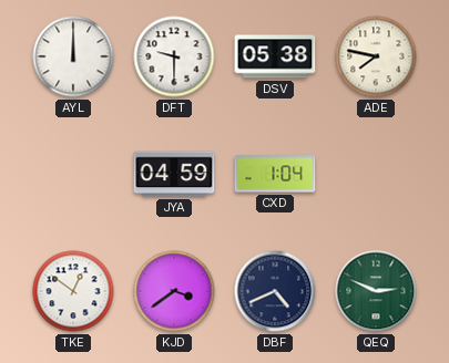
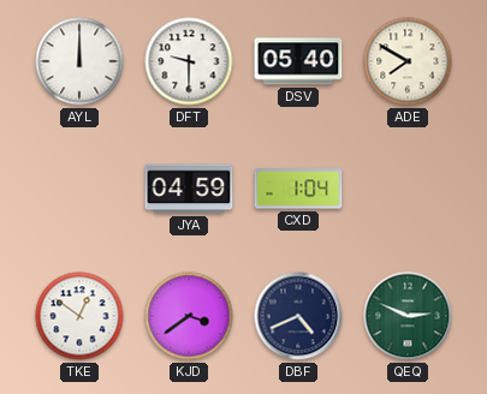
DSV: 05:38 -> 05:40 (298, 61)
ADE: 7:47 -> 7:50 (408, 61)
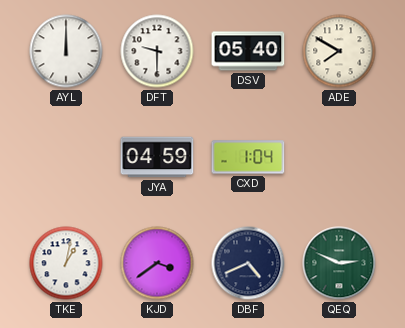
TKE: 12:51 -> 1:02 (66, 263)
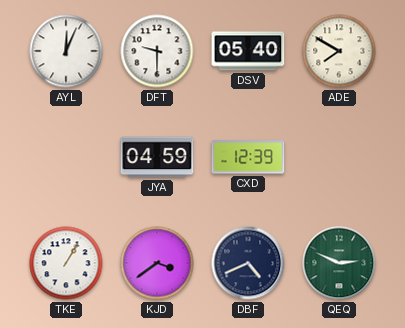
AYL: 12:00 -> 12:04 (66, 51)
CXD: 1:04 -> 12:39 (248, 157)
TKE: 1:02 -> 1:05 (66, 263)
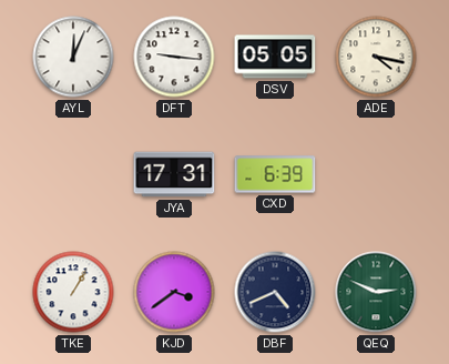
DFT: 9:30 -> 9:16 (174, 57)
DSV: 05:40 -> 05:05 (275, 57)
ADE: 7:50 -> 4:17 (376, 57)
JYA: 04:59 -> 17:31 (174, 174)
CXD: 12:39 -> 6:39 (275, 174)
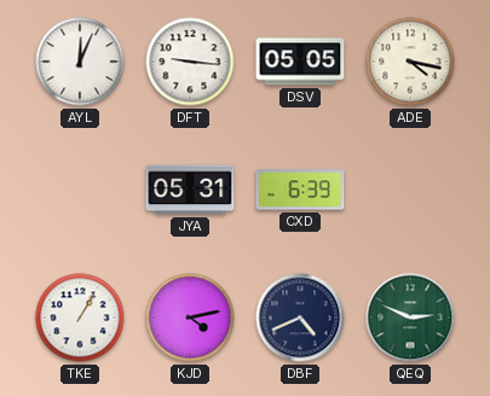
JYA: 17:31 -> 05:31 (190, 190)
KJD: 3:39 -> 4:13 (190, 318)
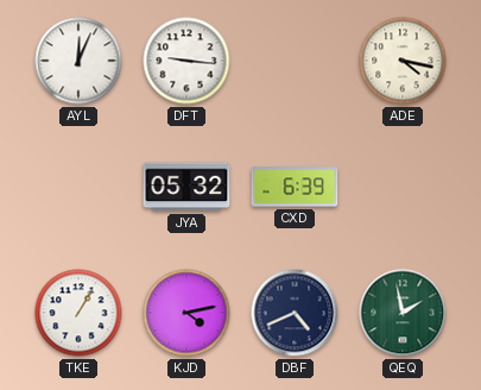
DSV: 05:05 -> none (300, 62)
JYA: 05:31 -> 05:32 (186, 187)
QEQ: 2:49 -> 1:58 (403, 313)
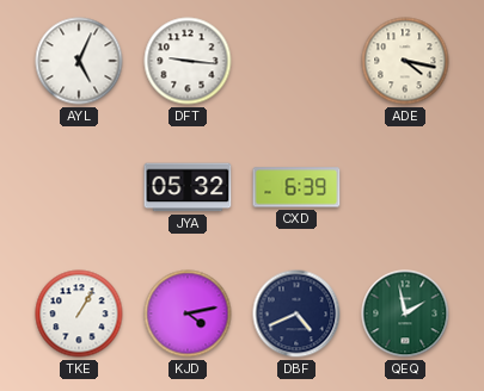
AYL: 12:04 -> 5:04 (79, 61)
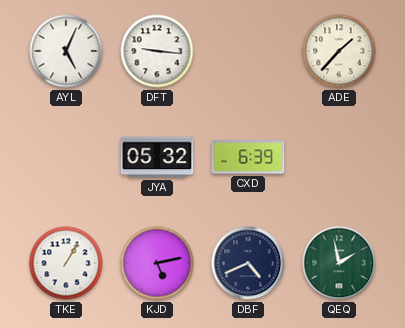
ADE: 4:17 -> 1:37 (339, 51)
KJD: 4:13 -> 5:13 (157, 263)
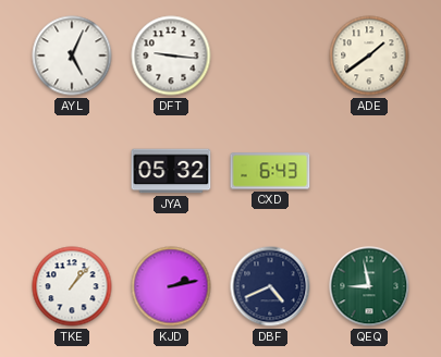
ADE: 1:37 -> 1:39 (369, 56)
CXD: 6:39 -> 6:43 (270, 171)
TKE: 1:05 -> 1:07 (72, 286)
KJD: 5:13 -> 2:13 (171, 286)
QEQ: 1:58 -> 8:58 (369, 286)
